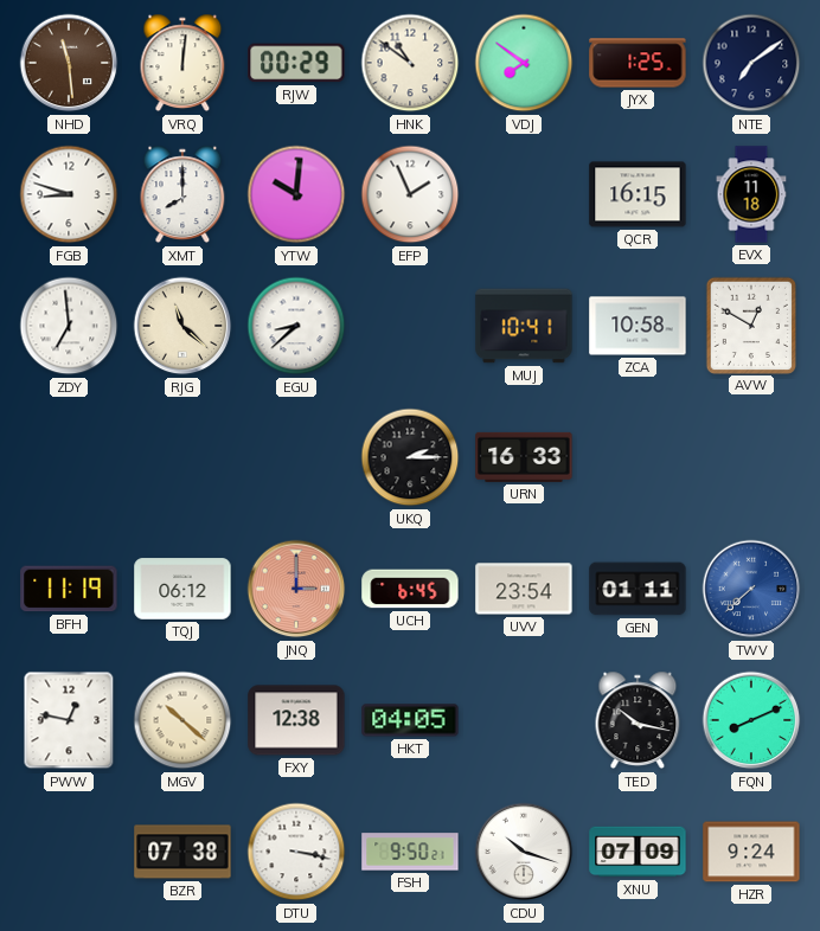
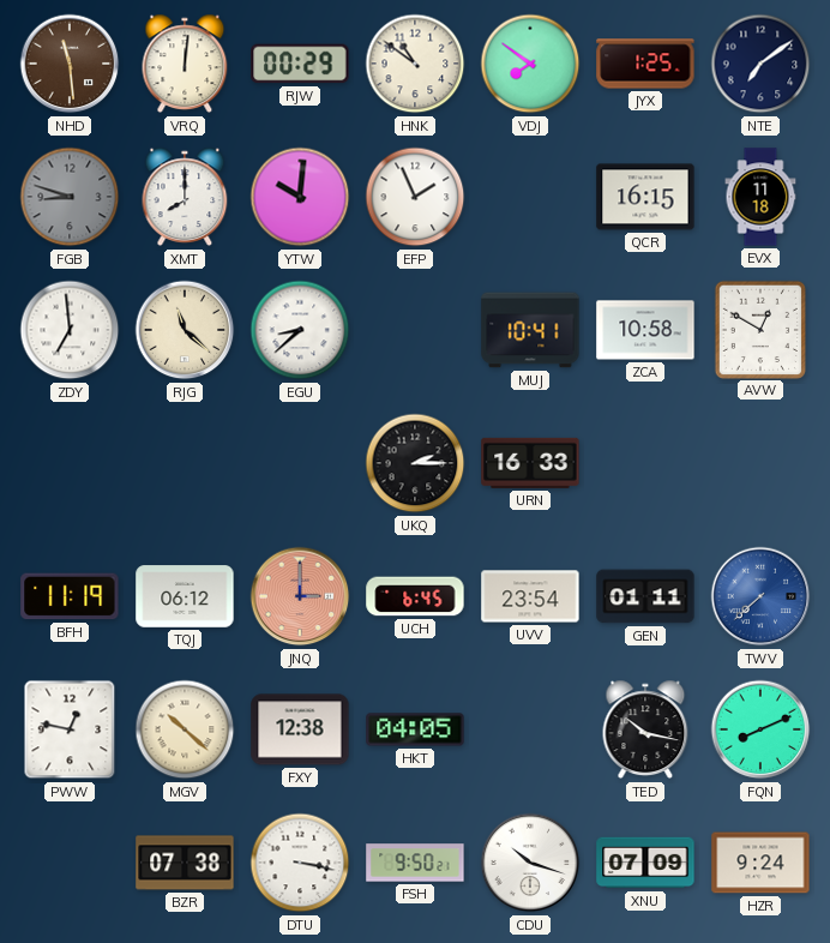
FGB dial: white -> grey (70, 197)
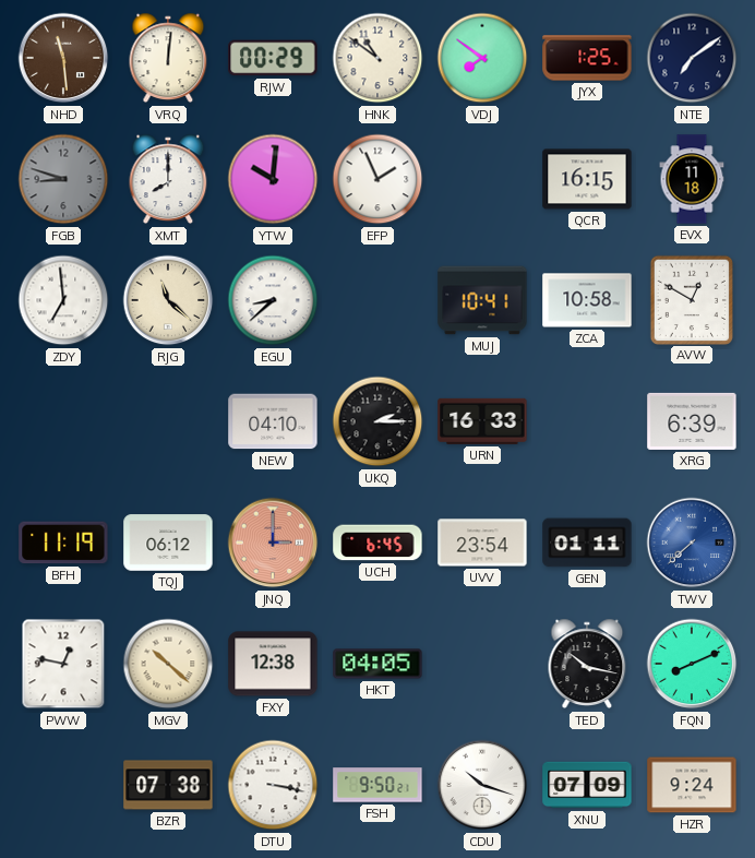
NEW: none -> 04:10 (273, 421)
XRG: none -> 6:39 (692, 421)
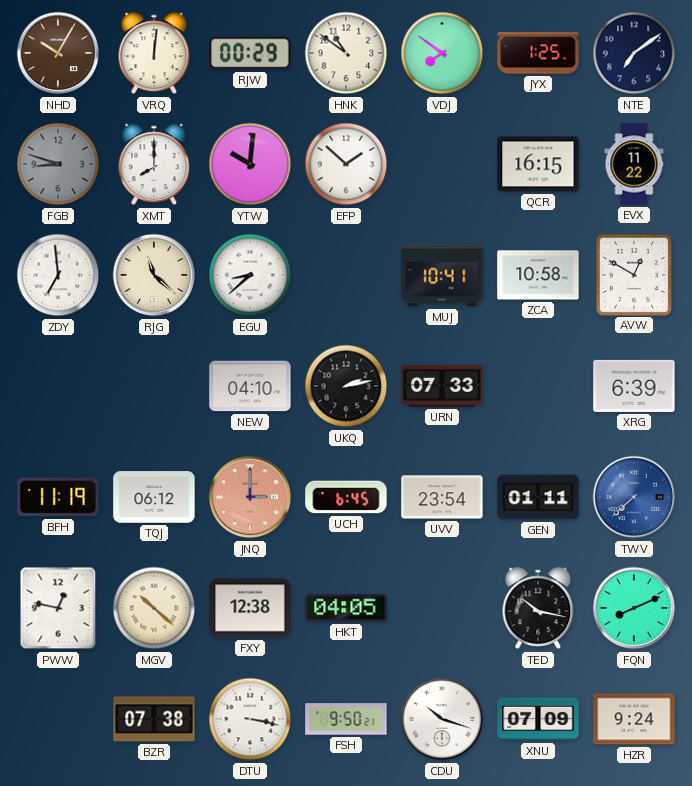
NHD: 11:29 -> 10:05 (58, 53)
EFP: 1:56 -> 1:52 (346, 164)
EVX: 11:18 -> 11:22 (634, 164)
UKQ: 2:15 -> 2:13 (346, 386)
URN: 16:33 -> 07:33 (442, 386)
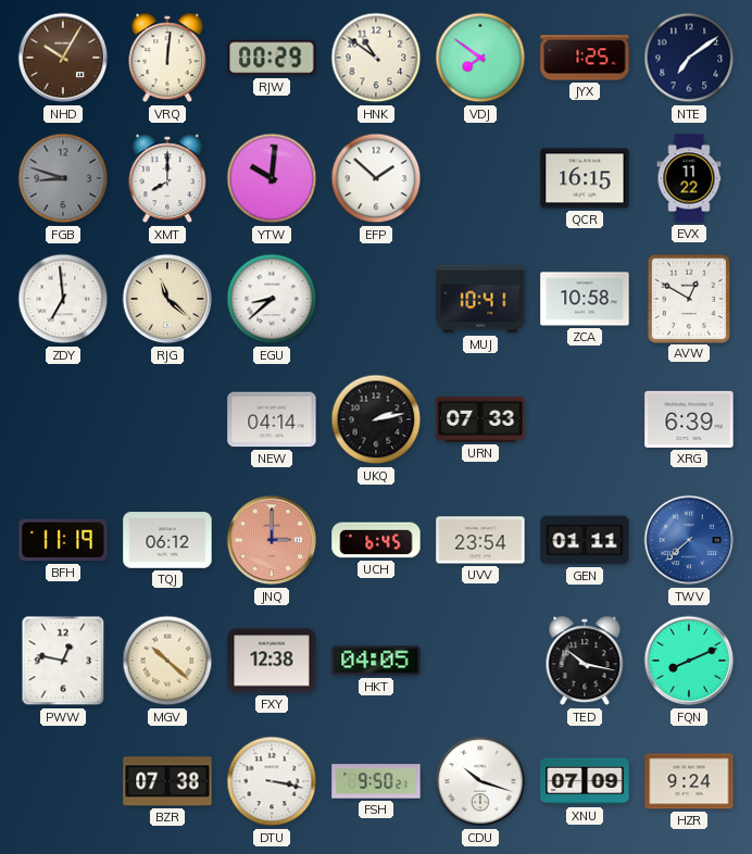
NEW: 04:10 -> 04:14 (272, 419)
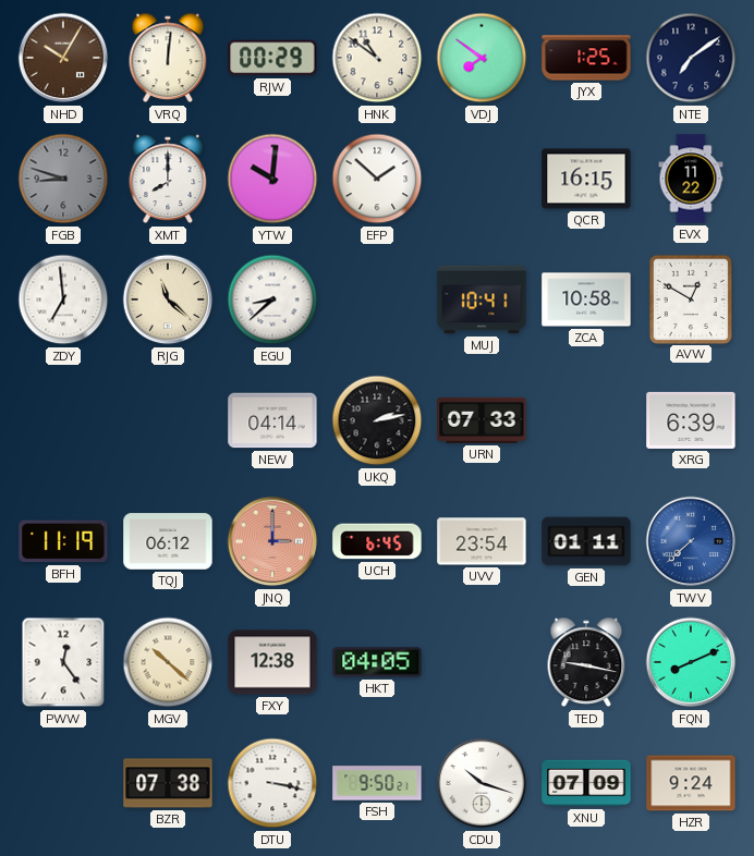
PWW: 12:47 -> 12:24 (63, 662)
TED: 10:17 -> 9:17 (586, 662)
